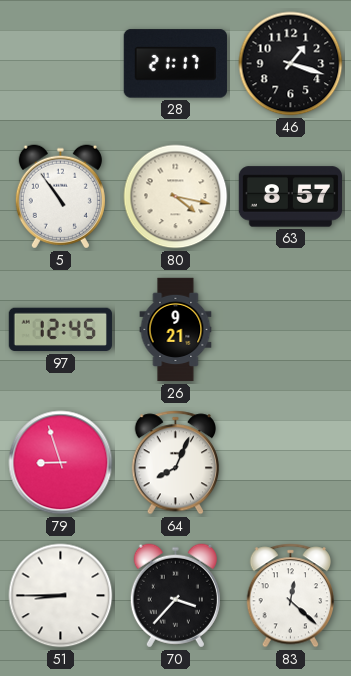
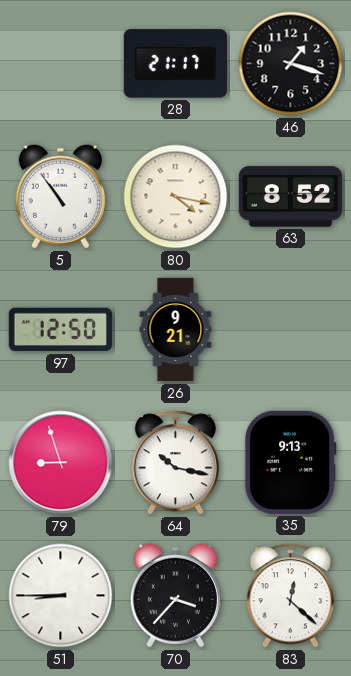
63: 8:57 -> 8:52 (290, 197)
97: 12:45 -> 12:50 (60, 330)
64: 8:04 -> 10:17 (176, 463)
35: none -> 9:13 (290, 462)
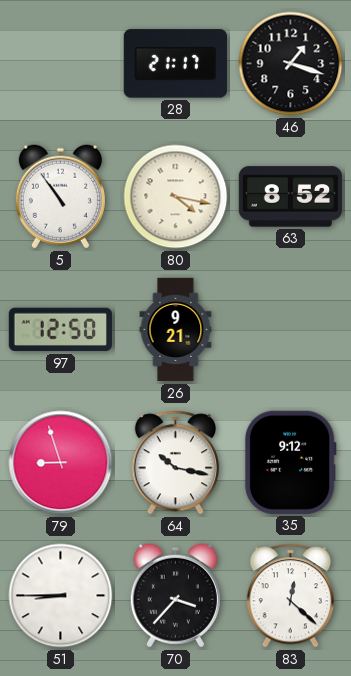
35: 9:13 -> 9:12 (290, 462)
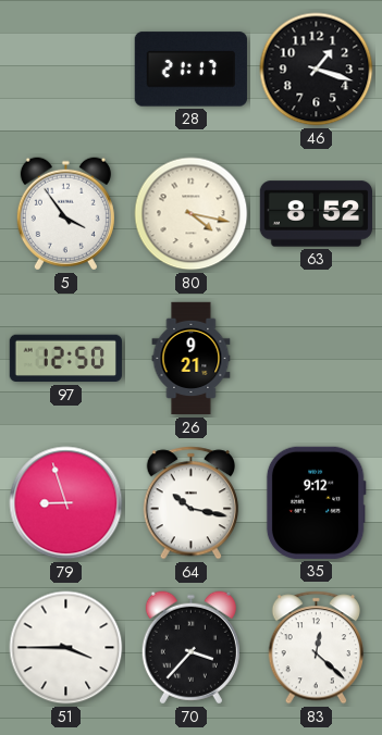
5: 10:54 -> 3:54 (65, 214)
51: 8:45 -> 3:45 (66, 648)
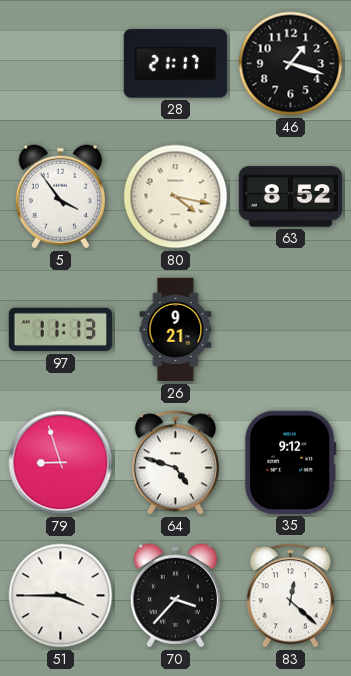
97: 12:50 -> 11:13 (60, 330)
64: 10:17 -> 4:48 (176, 463)
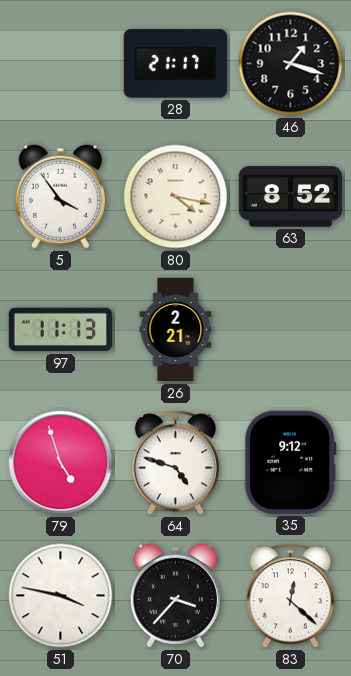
26: 9:21 -> 2:21 (176, 330)
79: 8:57 -> 4:57 (61, 463)
51: 3:45 -> 3:47 (61, 596)
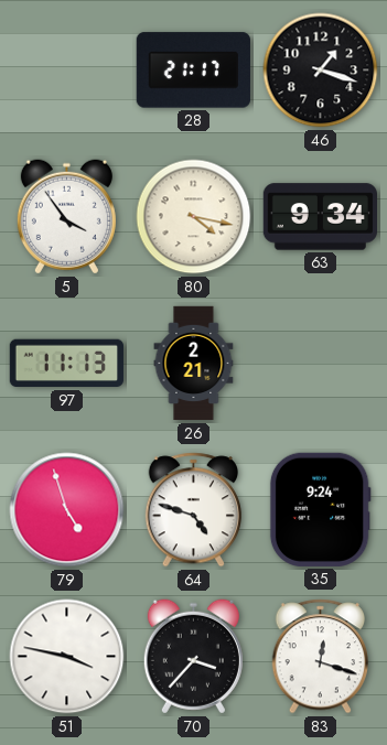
63: 8:52 -> 9:34 (320, 217)
35: 9:12 -> 9:24 (320, 509)
83: 12:22 -> 12:18 (321, 657)
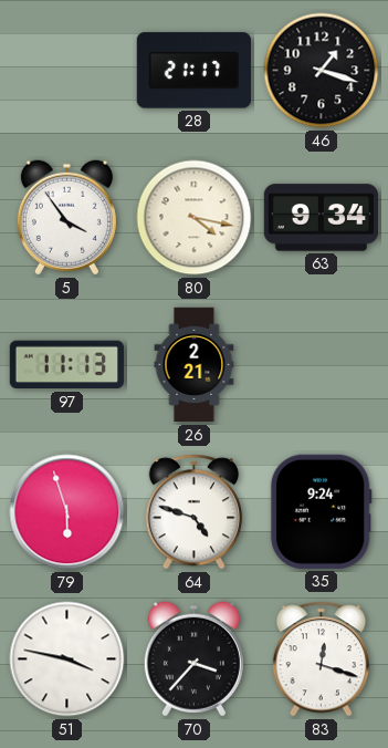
79: 4:57 -> 5:57 (67, 512)
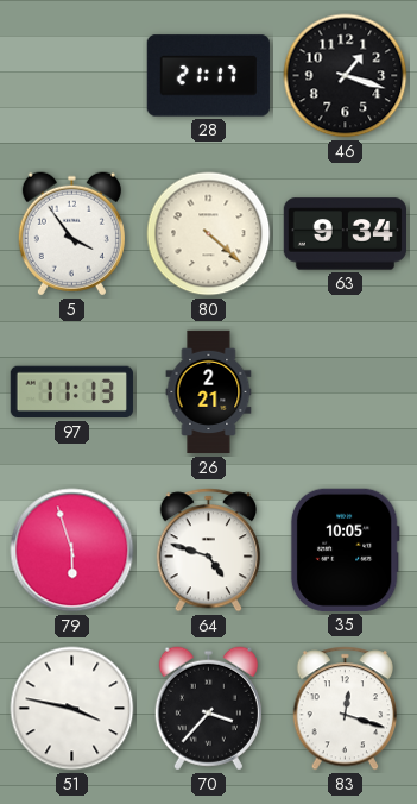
80: 4:17 -> 4:22 (209, 234)
35: 9:24 -> 10:05 (345, 549)
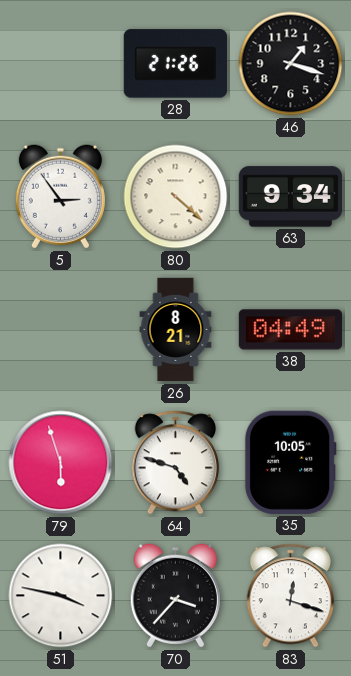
28: 21:17 -> 21:26 (175, 64)
5: 3:54 -> 2:54 (60, 197)
97: 11:13 -> none (71, 392)
26: 2:21 -> 8:21 (176, 330)
38: none -> 04:49 (290, 330)
